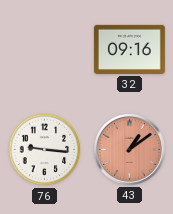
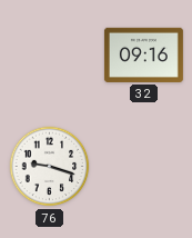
76: 9:16 -> 9:18 (50, 167)
43: 1:09 -> none (129, 149)
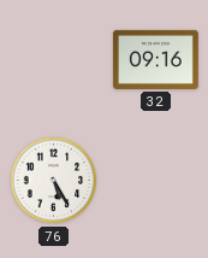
76: 9:18 -> 5:25 (54, 181)
